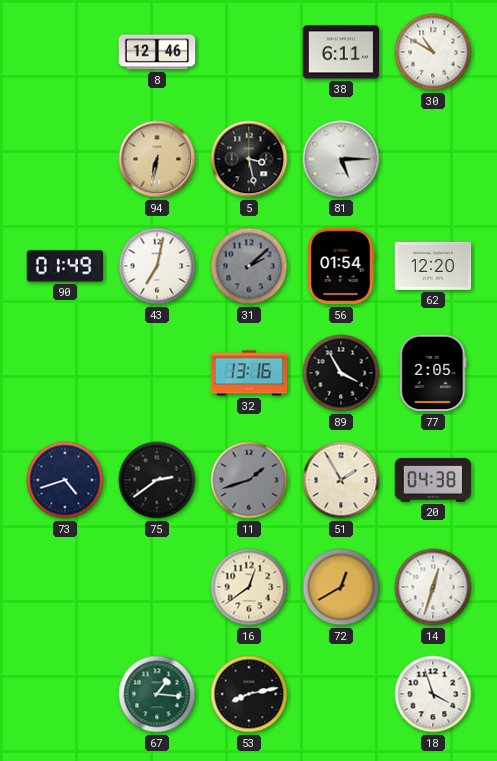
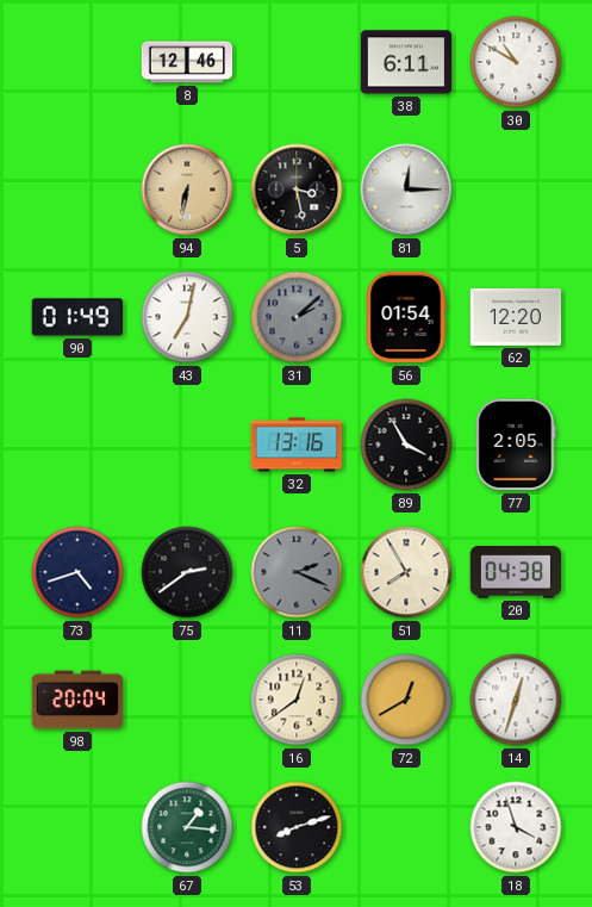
81: 5:15 -> 12:15 (406, 190)
11: 1:42 -> 2:19 (297, 572)
51: 1:55 -> 7:55 (406, 572)
98: none -> 20:04 (77, 700)
53: 8:13 -> 8:12 (297, 827)
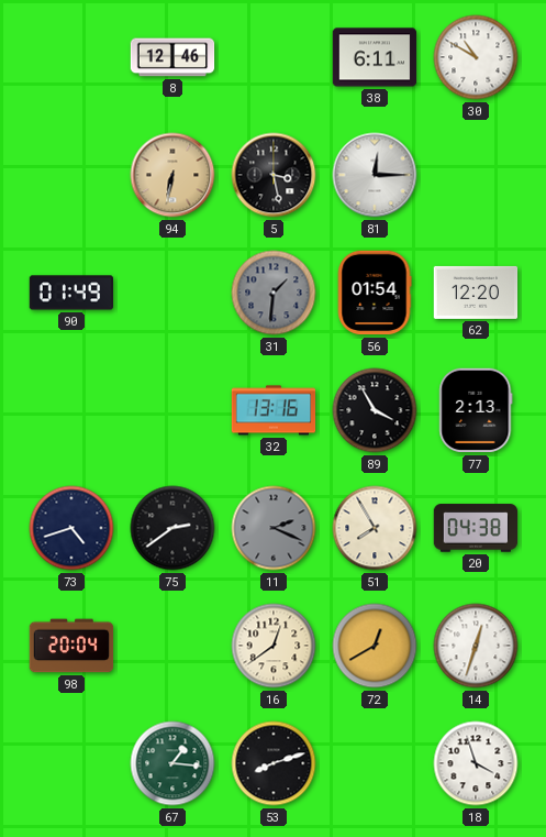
43: 7:02 -> none (187, 317)
31: 2:08 -> 1:31 (274, 293)
77: 2:05 -> 2:13 (476, 410)
